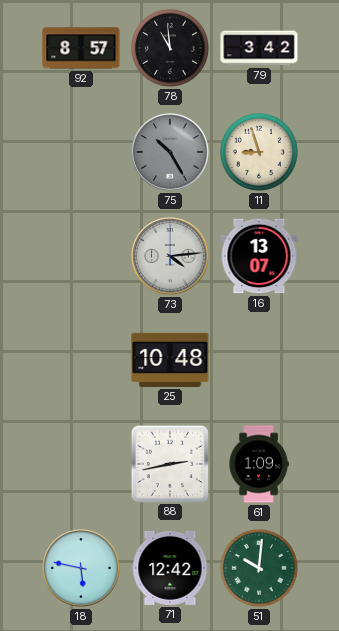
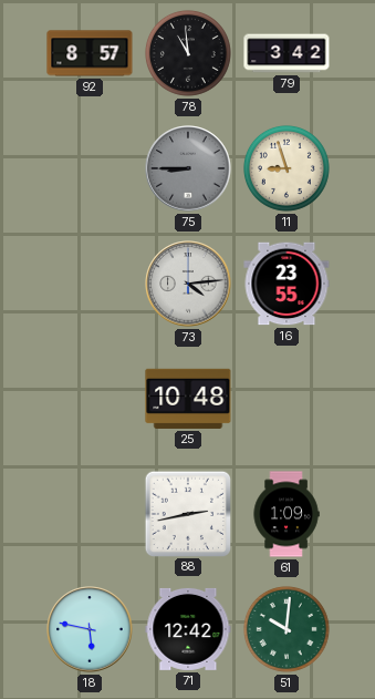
75: 10:25 -> 8:45 (188, 168)
16: 13:07 -> 23:55 (287, 284)
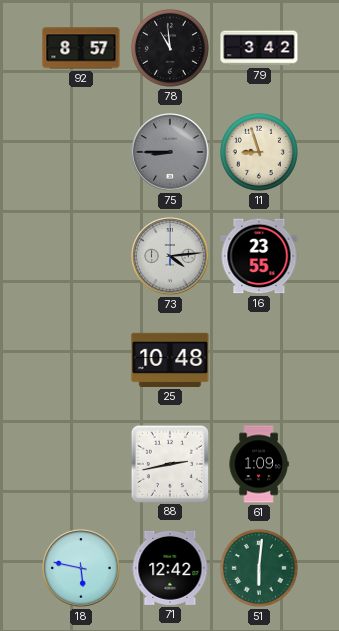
51: 10:01 -> 6:01 (259, 568)
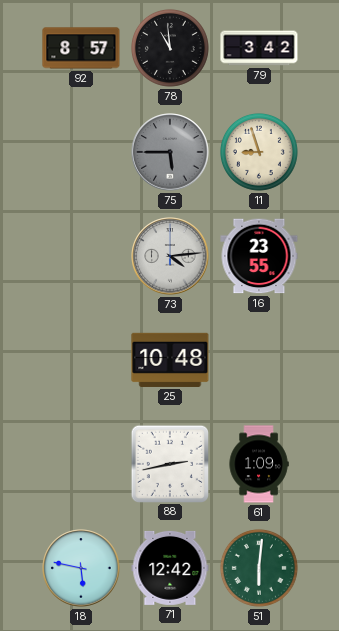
75: 8:45 -> 5:45 (170, 152)
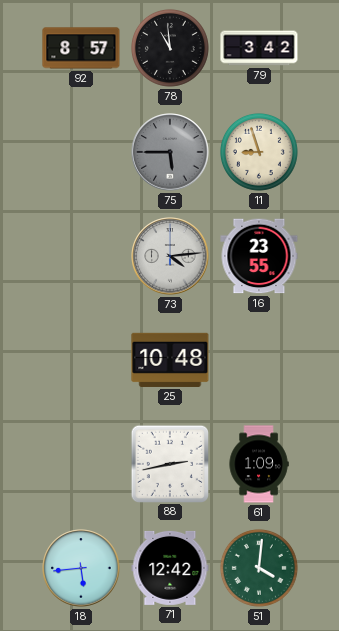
18: 5:47 -> 5:44 (81, 568)
51: 6:01 -> 4:01 (259, 568)
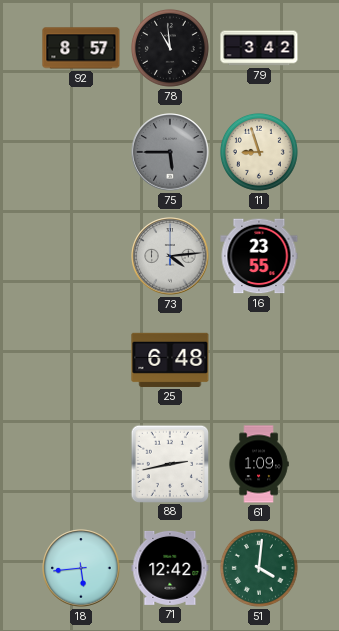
25: 10:48 -> 6:48 (170, 360)
